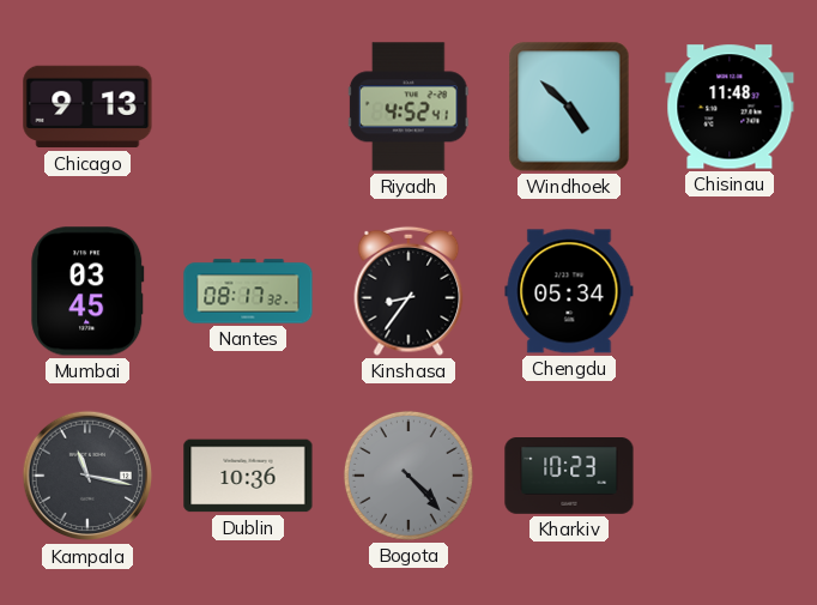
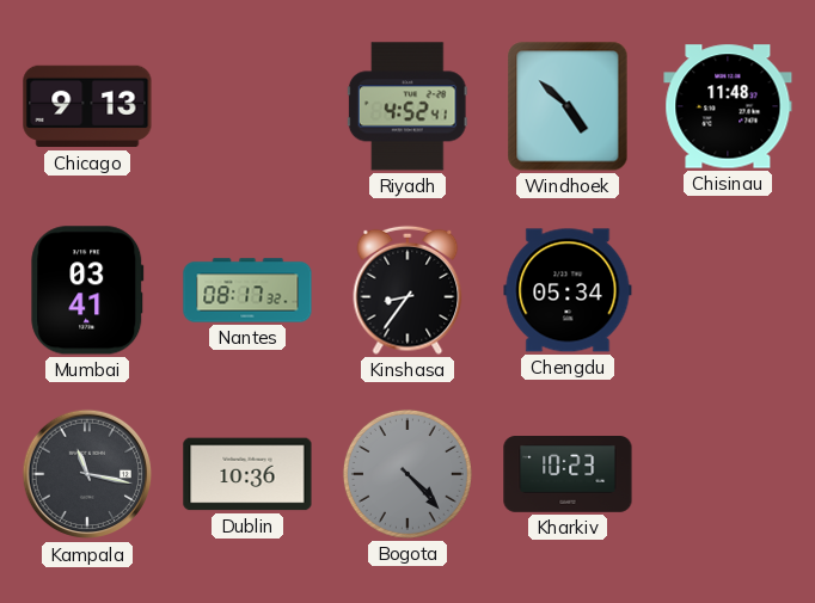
Mumbai: 03:45 -> 03:41 (87, 290)
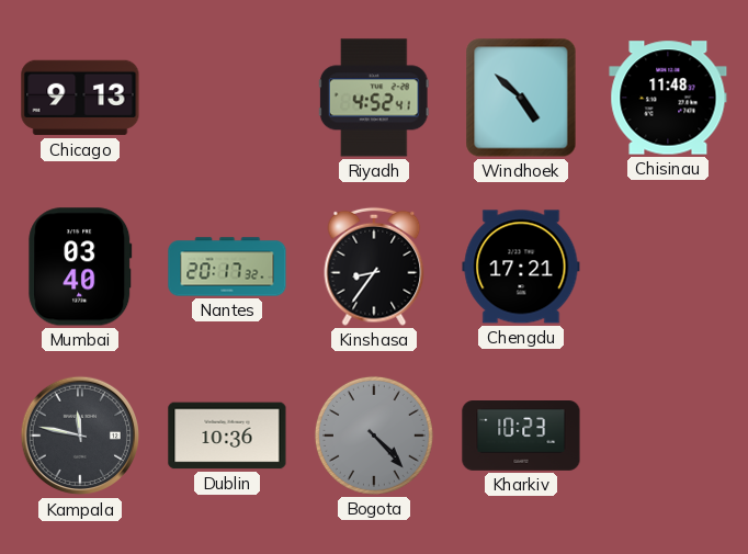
Mumbai: 03:41 -> 03:40 (80, 267)
Nantes: 08:17 -> 20:17 (227, 267)
Chengdu: 05:34 -> 17:21 (521, 267)
Kampala: 11:17 -> 11:47 (80, 436)
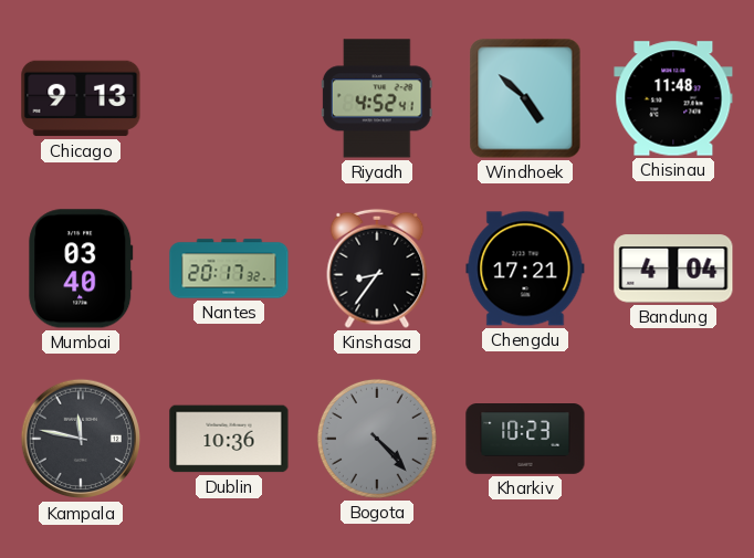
Bandung: none -> 4:04 (673, 269)
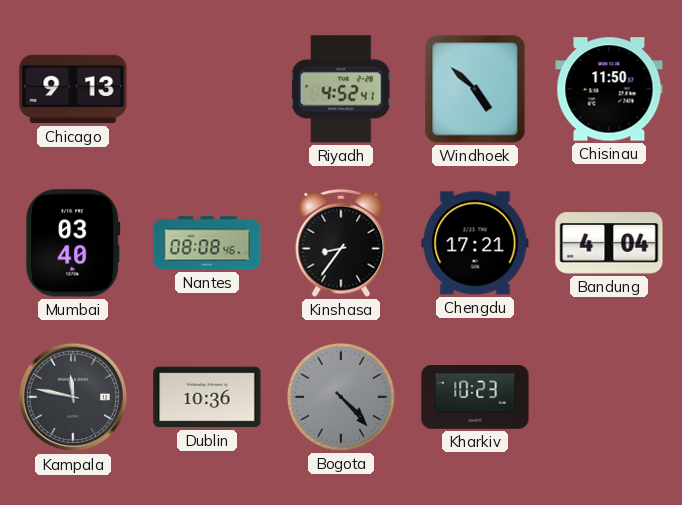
Chisinau: 11:48 -> 11:50 (609, 89)
Nantes: 20:17 -> 08:08 (207, 243)
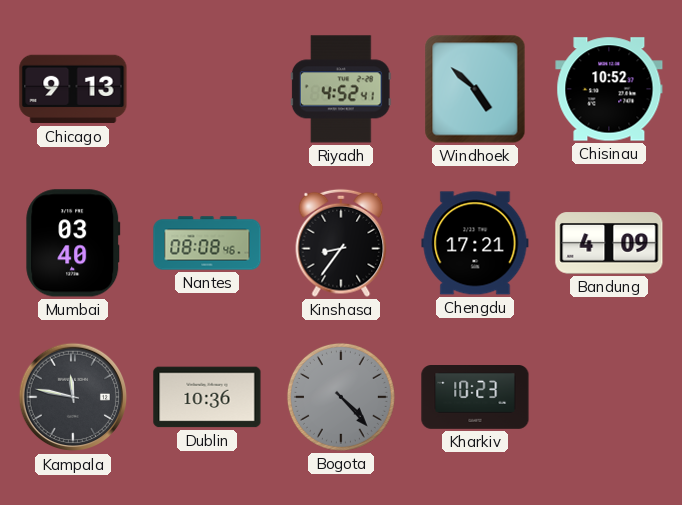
Chisinau: 11:50 -> 10:52 (609, 89)
Bandung: 4:04 -> 4:09 (609, 243)
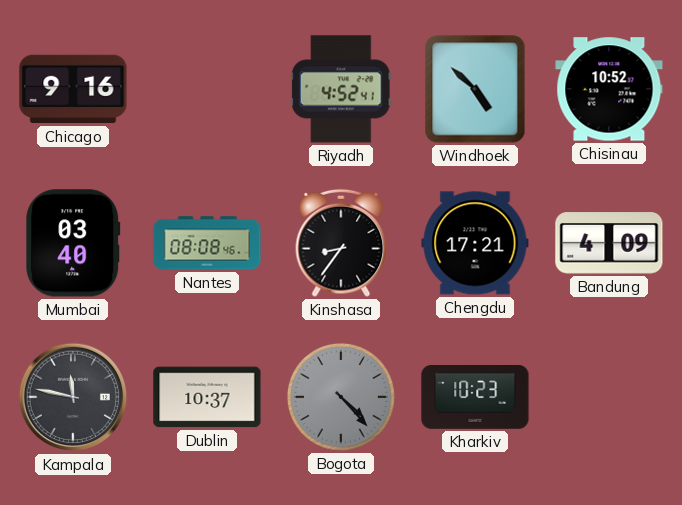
Chicago: 9:13 -> 9:16 (73, 89)
Dublin: 10:36 -> 10:37 (207, 397)
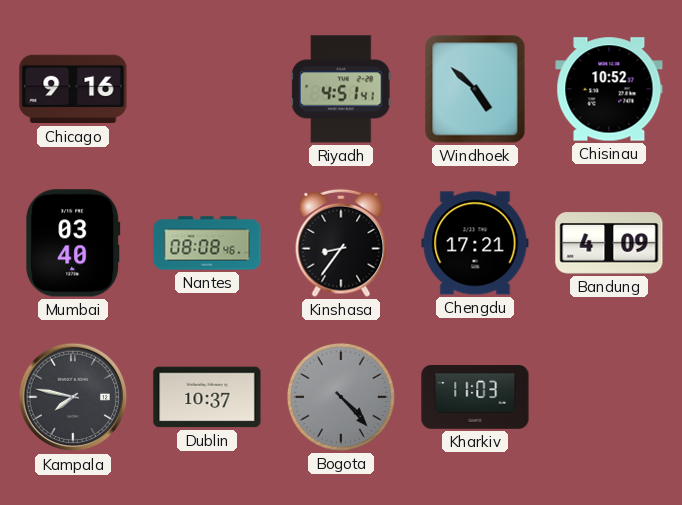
Riyadh: 4:52 -> 4:51 (341, 89)
Kampala: 11:47 -> 7:47 (73, 397)
Kharkiv: 10:23 -> 11:03 (475, 398)
